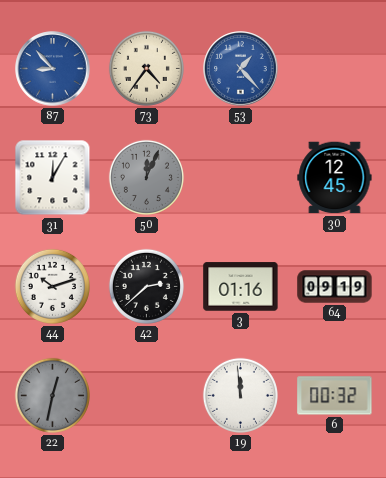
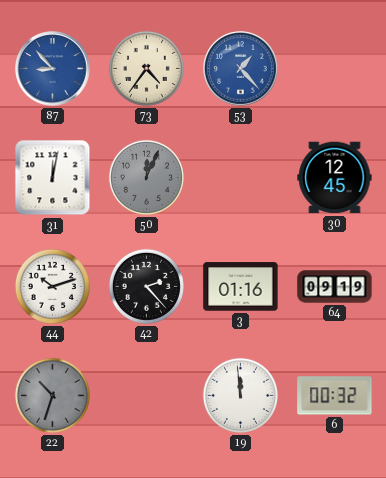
31: 12:05 -> 12:02 (53, 178)
42: 2:38 -> 2:23 (146, 286)
22: 12:32 -> 10:33 (52, 395)
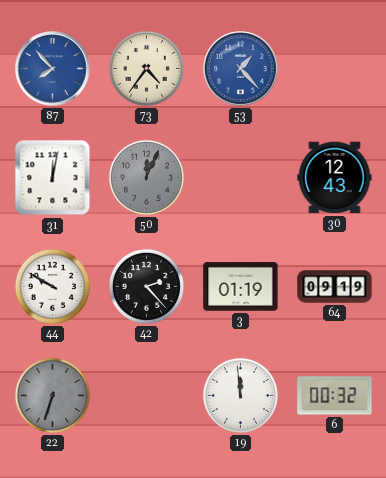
87: 8:53 -> 7:53 (53, 69)
30: 12:45 -> 12:43 (335, 178)
44: 10:12 -> 9:50 (52, 286)
3: 01:16 -> 01:19 (241, 287)
22: 10:33 -> 6:33 (52, 395)
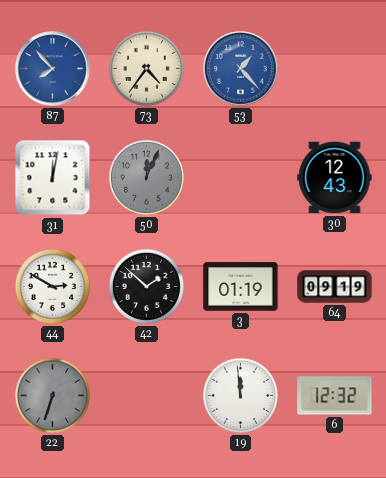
44: 9:50 -> 2:50 (52, 286)
42: 2:23 -> 1:52 (146, 286)
6: 00:32 -> 12:32 (335, 396)
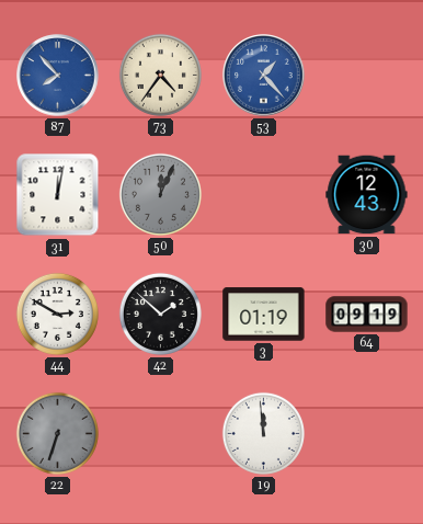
6: 12:32 -> none (335, 396)
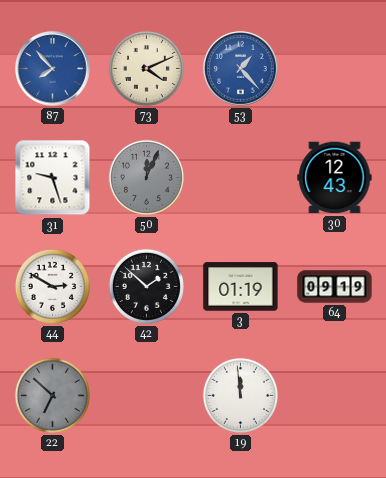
73: 4:36 -> 4:11 (146, 68)
31: 12:02 -> 9:27 (53, 178)
22: 6:33 -> 6:52 (52, 395)
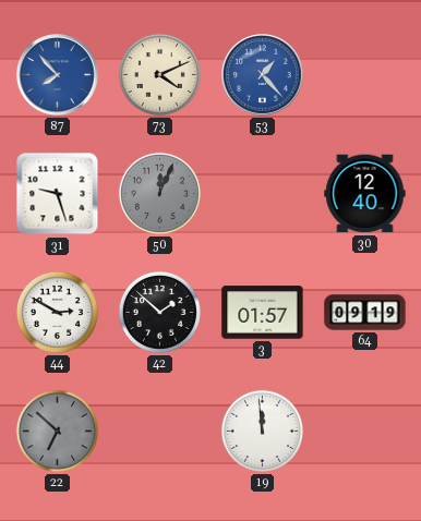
30: 12:43 -> 12:40 (365, 194)
3: 01:19 -> 01:57 (263, 313)
